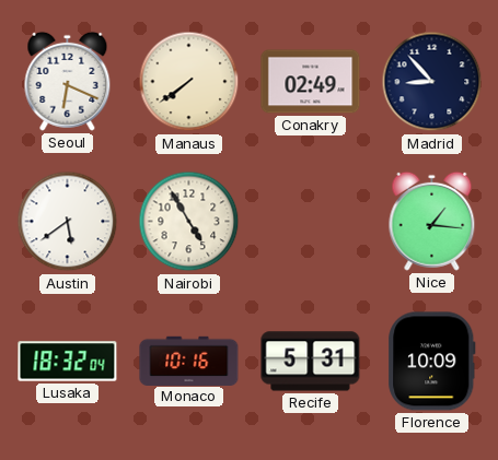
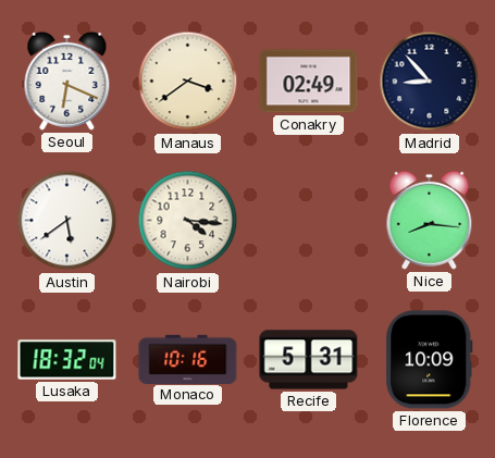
Manaus: 7:39 -> 3:39 (188, 82)
Nairobi: 4:55 -> 4:16 (188, 221)
Nice: 1:16 -> 8:16 (430, 220)
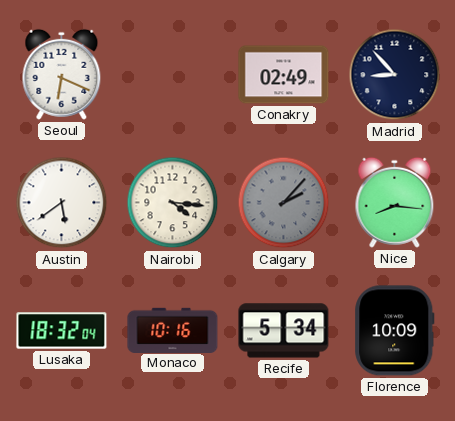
Manaus: 3:39 -> none (188, 82)
Calgary: none -> 2:07 (284, 203)
Recife: 5:31 -> 5:34 (284, 331)
